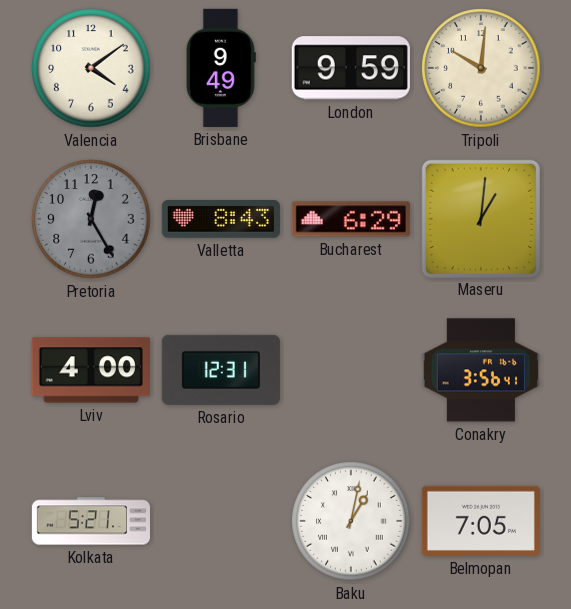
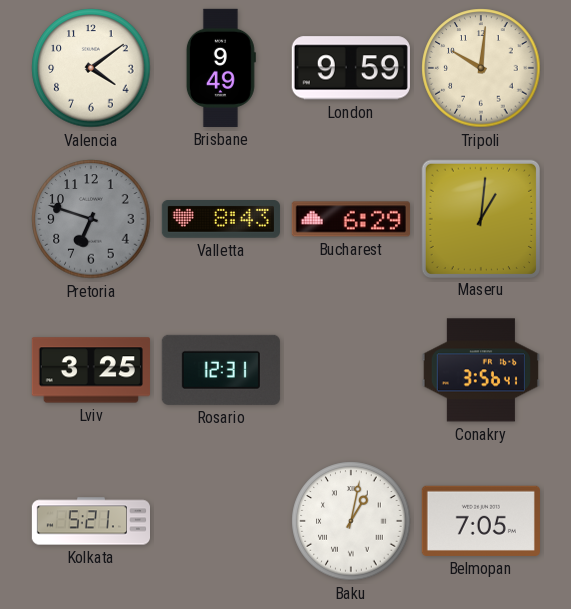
Pretoria: 12:25 -> 6:48 (91, 219)
Lviv: 4:00 -> 3:25 (91, 370)
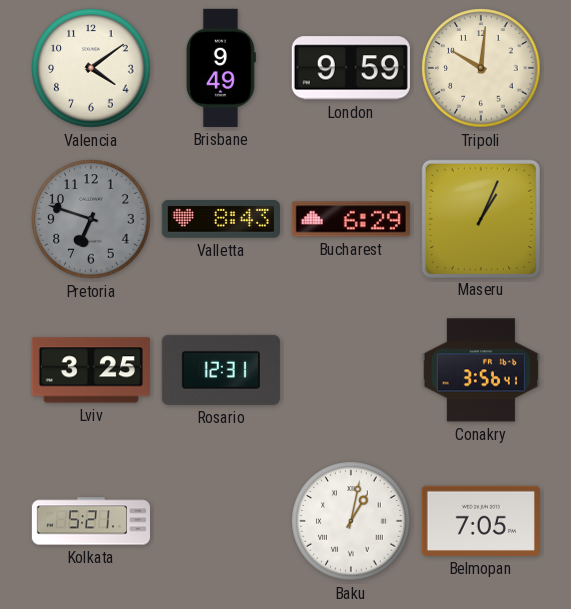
Maseru: 1:01 -> 1:04 (480, 218)
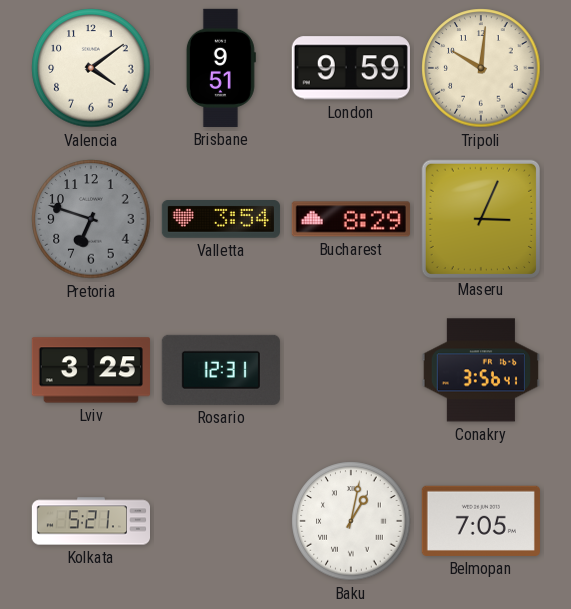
Brisbane: 9:49 -> 9:51 (221, 68)
Valletta: 8:43 -> 3:54 (221, 220)
Bucharest: 6:29 -> 8:29 (351, 219)
Maseru: 1:04 -> 3:04 (480, 218)
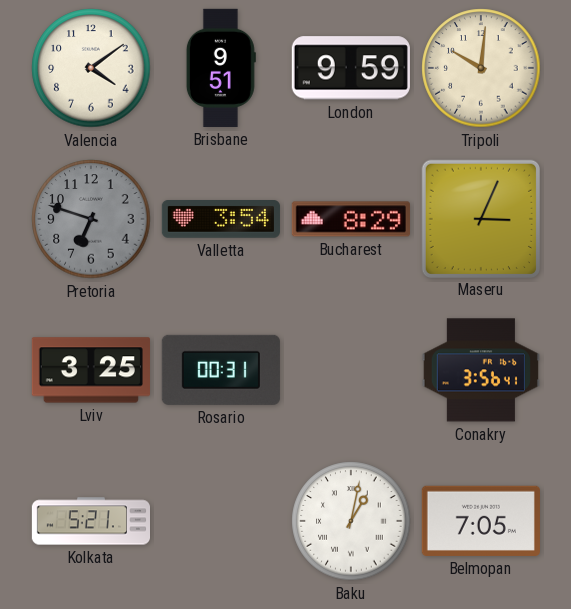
Rosario: 12:31 -> 00:31 (221, 370)
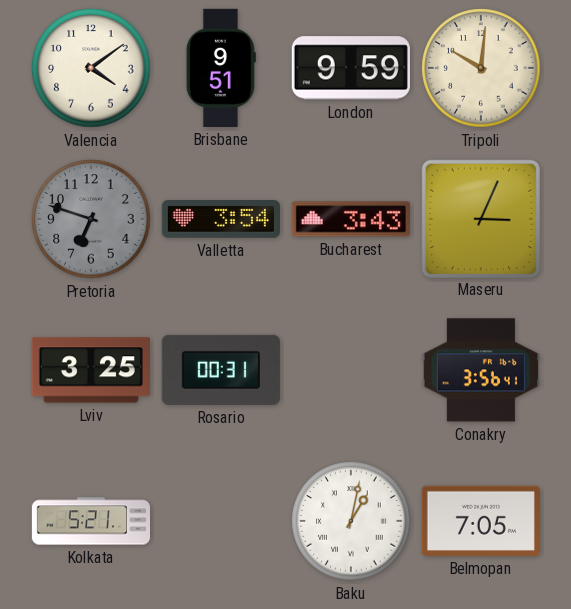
Bucharest: 8:29 -> 3:43 (351, 219)
